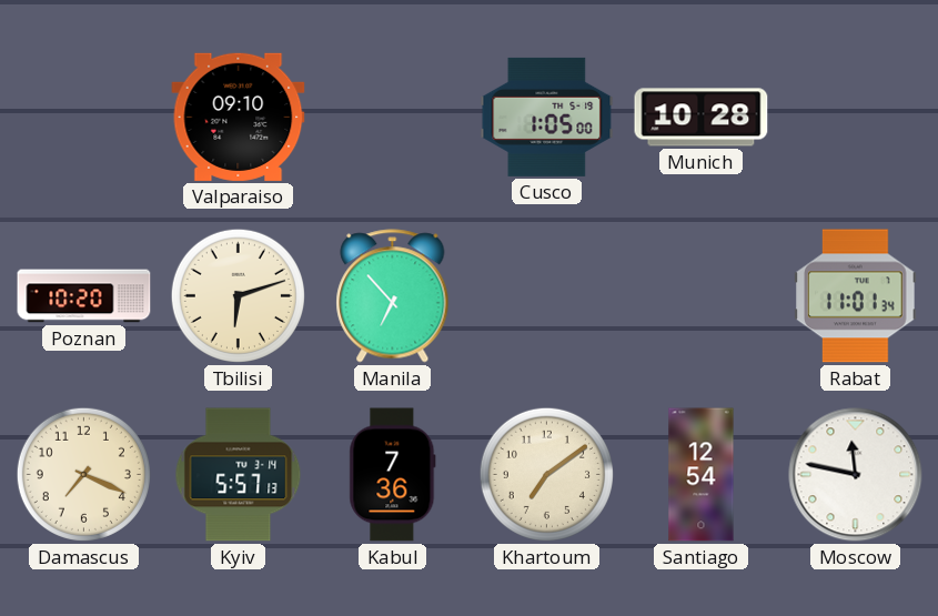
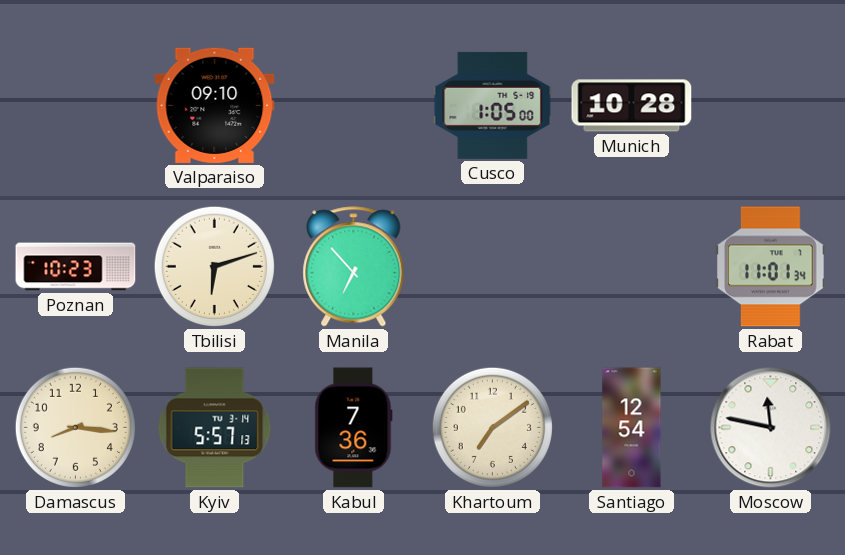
Poznan: 10:20 -> 10:23 (76, 267)
Damascus: 7:19 -> 8:16 (75, 427)
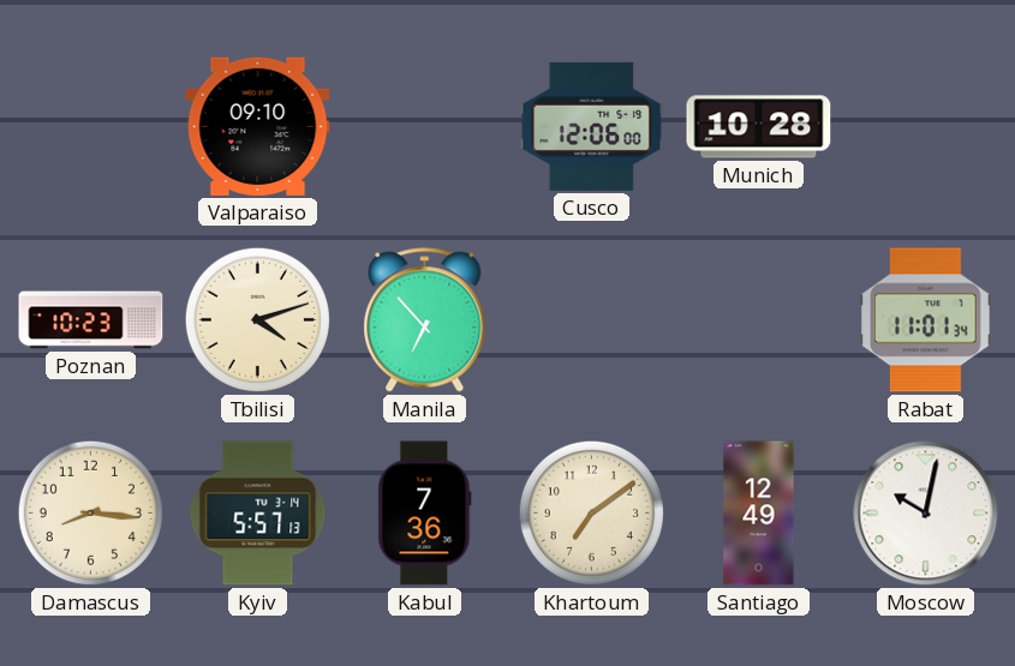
Cusco: 1:05 -> 12:06 (592, 126)
Tbilisi: 6:12 -> 4:12 (257, 319)
Santiago: 12:54 -> 12:49 (759, 514)
Moscow: 11:47 -> 10:02 (926, 514)
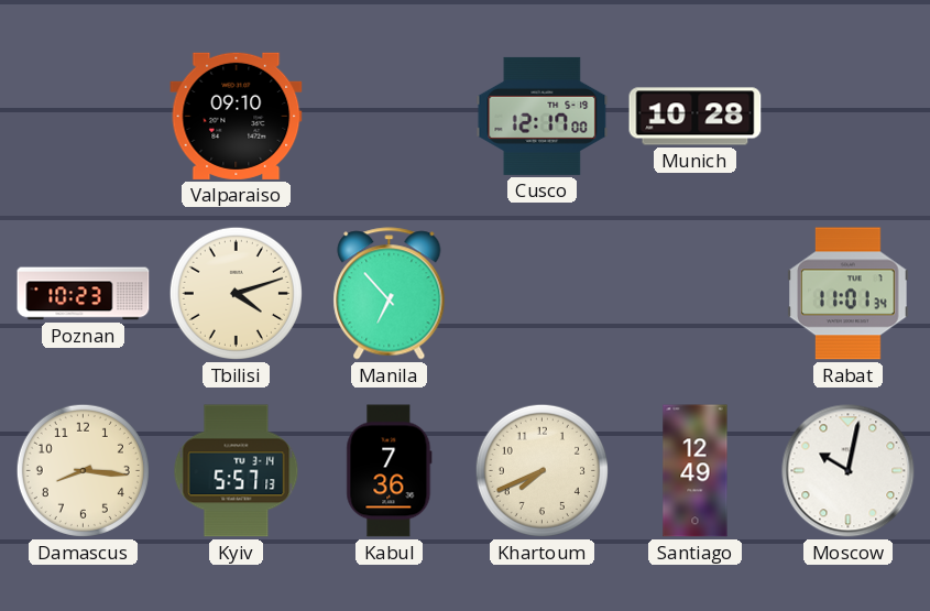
Cusco: 12:06 -> 12:17 (543, 116)
Khartoum: 7:09 -> 7:41 (541, 470)
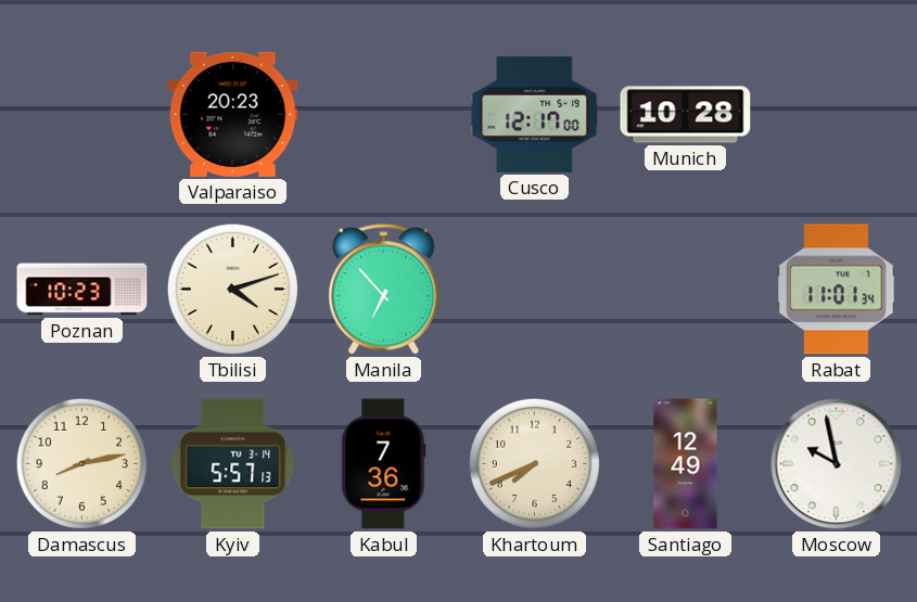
Valparaiso: 09:10 -> 20:23 (233, 114)
Damascus: 8:16 -> 8:13 (81, 463)
Moscow: 10:02 -> 9:58 (837, 464)
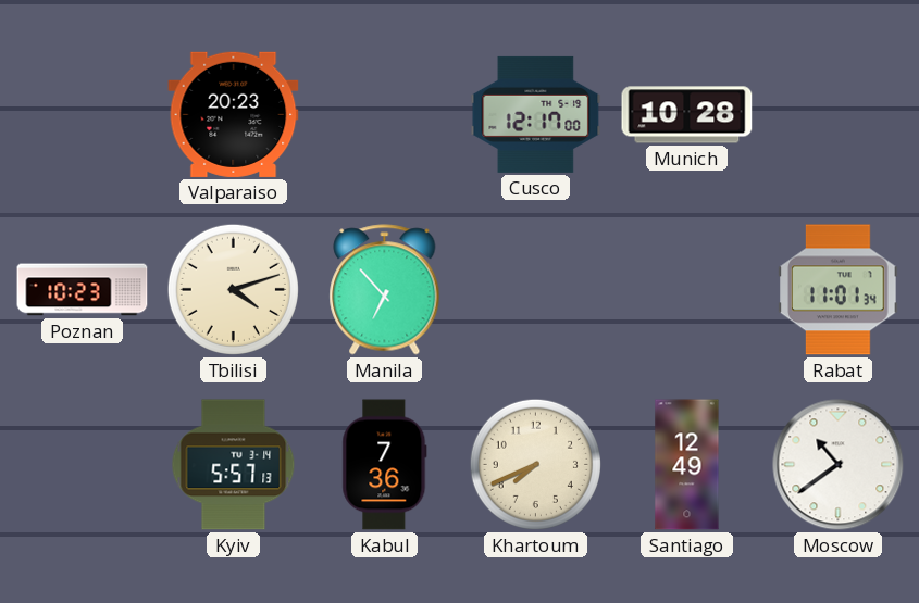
Damascus: 8:13 -> none (81, 463)
Moscow: 9:58 -> 10:39 (839, 465)
